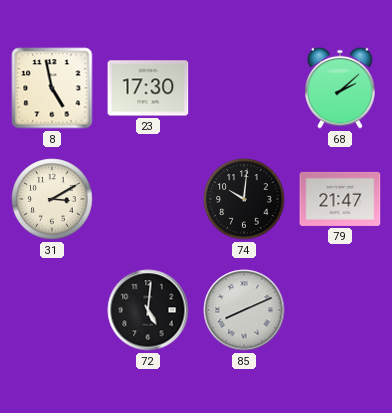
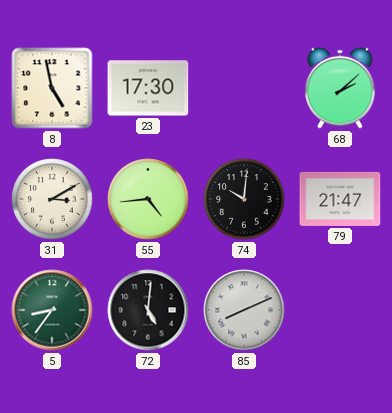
55: none -> 4:44 (148, 199)
5: none -> 8:36 (52, 310)
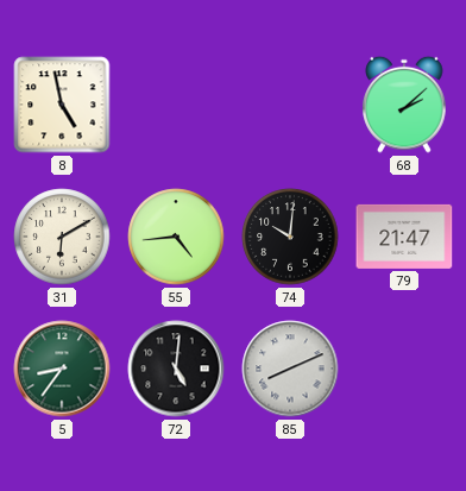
23: 17:30 -> none (148, 88)
31: 3:10 -> 6:10 (62, 237)
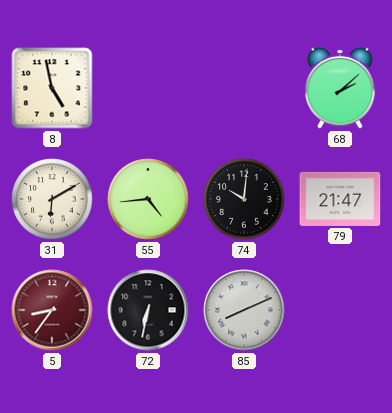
5 dial: green -> burgundy (52, 310)
72: 5:01 -> 6:32 (148, 310)
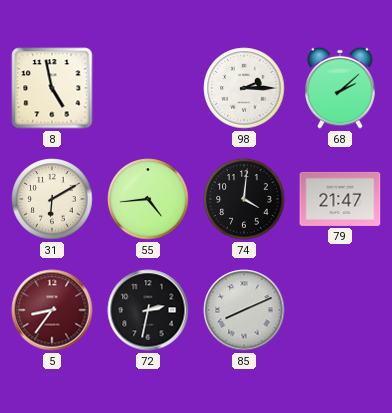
98: none -> 2:15 (244, 88)
74: 10:01 -> 4:01 (244, 199)
72: 6:32 -> 2:32 (148, 310)
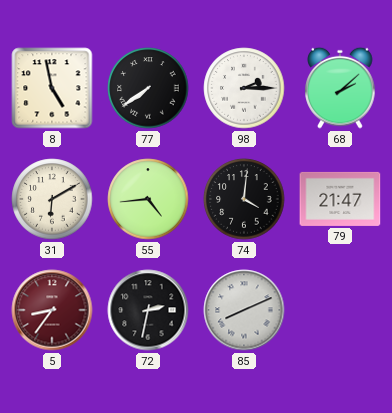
77: none -> 7:39 (148, 88)
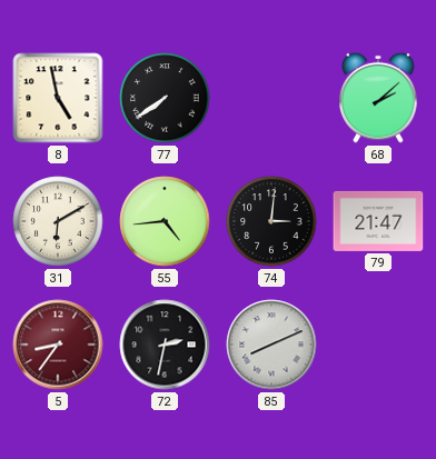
98: 2:15 -> none (244, 88)
74: 4:01 -> 3:01 (271, 221)
